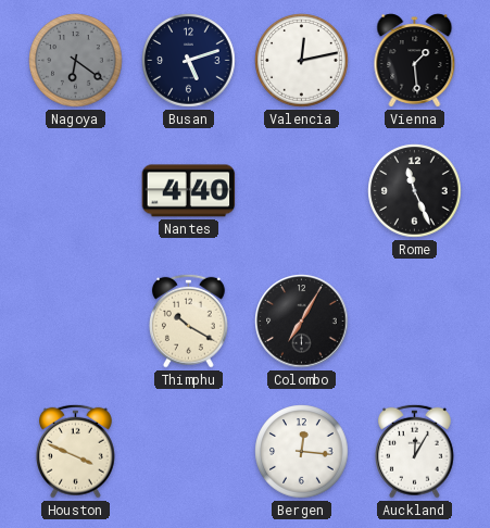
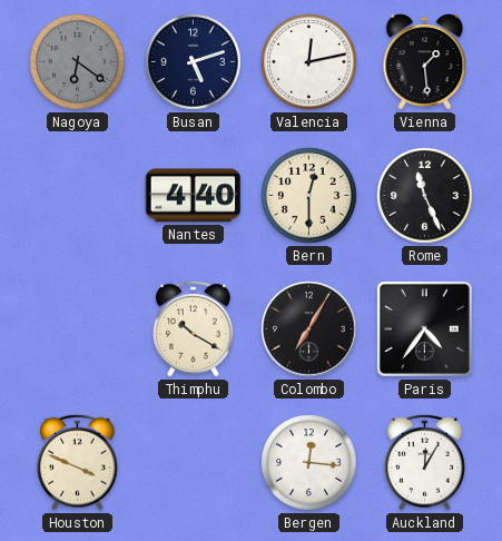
Bern: none -> 12:30 (309, 196)
Paris: none -> 4:36 (424, 328)
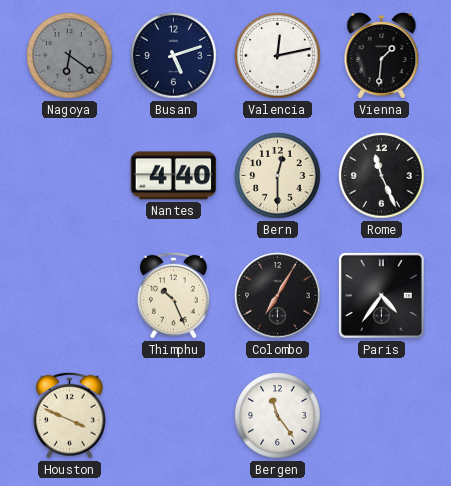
Vienna: 1:29 -> 1:31 (382, 56)
Thimphu: 10:20 -> 10:26 (173, 295)
Bergen: 12:16 -> 11:24 (278, 416)
Auckland: 12:05 -> none (424, 462)
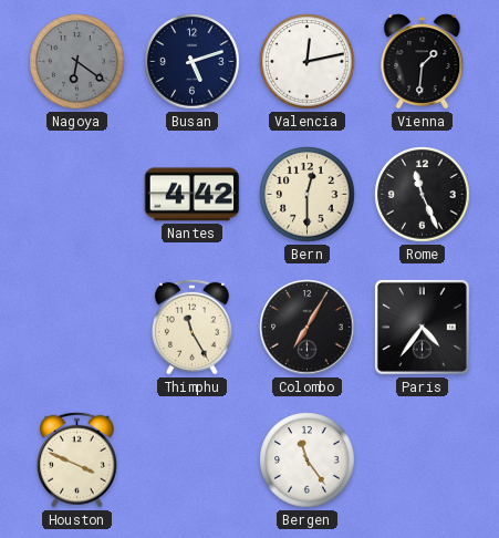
Nantes: 4:40 -> 4:42 (193, 195)
Thimphu: 10:26 -> 11:25 (191, 327)
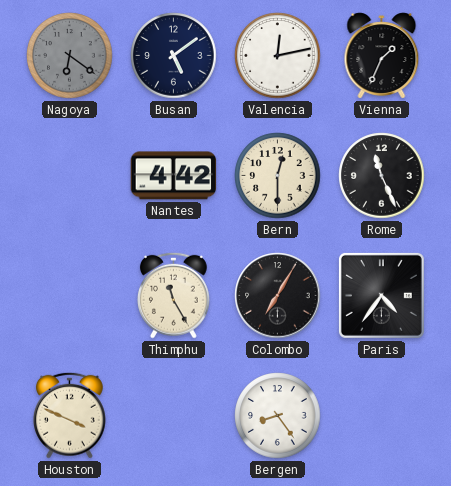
Busan: 5:12 -> 5:09 (174, 56)
Vienna: 1:31 -> 1:34 (382, 56)
Bergen: 11:24 -> 8:24 (278, 416)
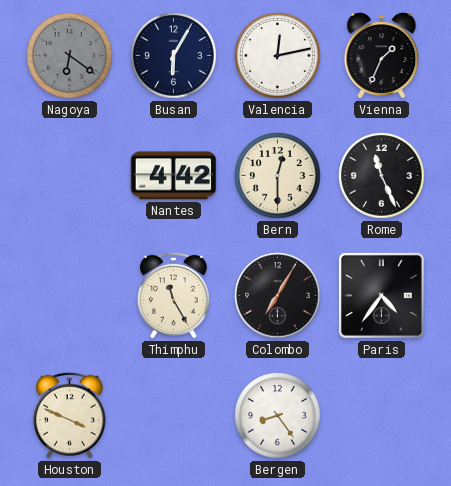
Busan: 5:09 -> 6:05 (174, 56)
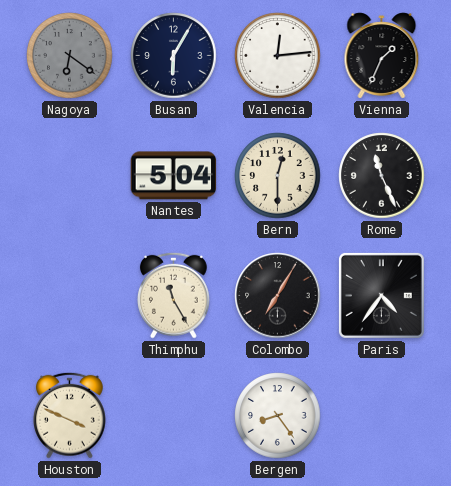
Valencia: 12:13 -> 12:14 (278, 56)
Nantes: 4:42 -> 5:04 (174, 176)
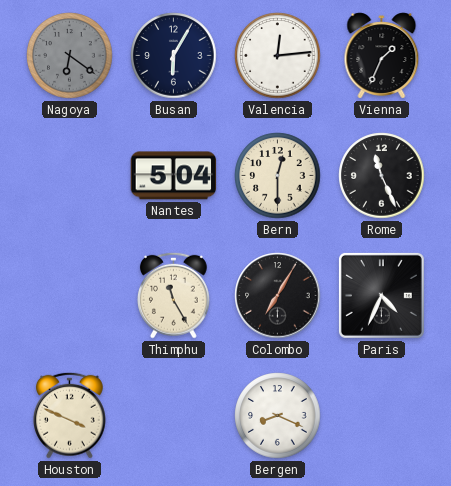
Paris: 4:36 -> 4:34 (381, 295)
Bergen: 8:24 -> 8:19 (278, 416)
